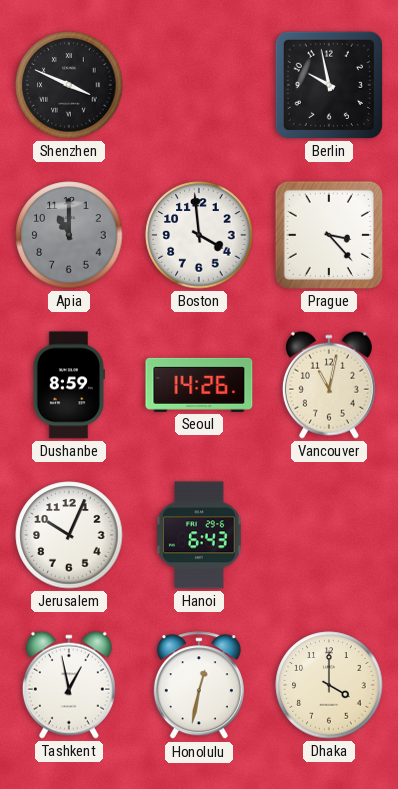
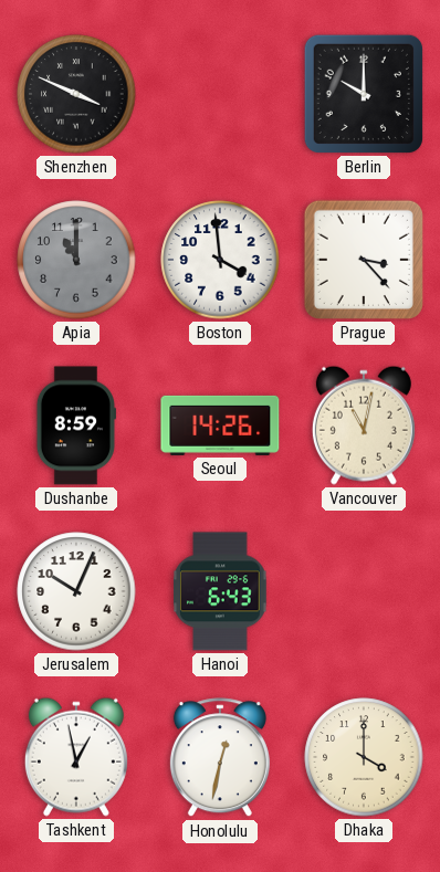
Berlin: 9:58 -> 10:00 (364, 94)
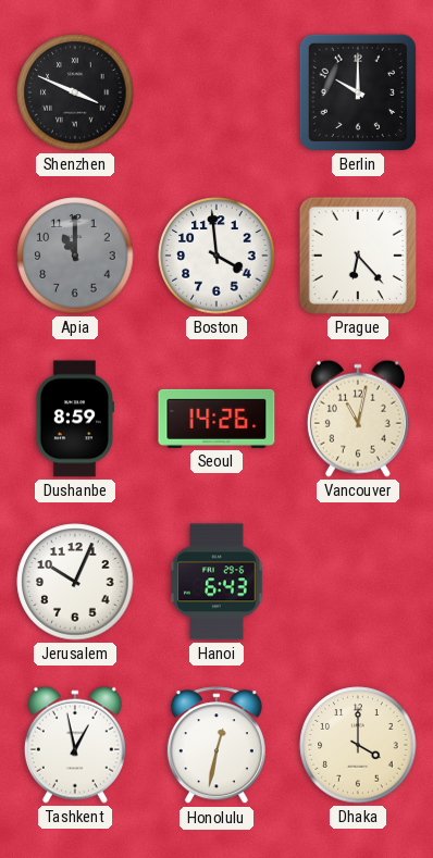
Prague: 3:23 -> 6:23 (358, 256)
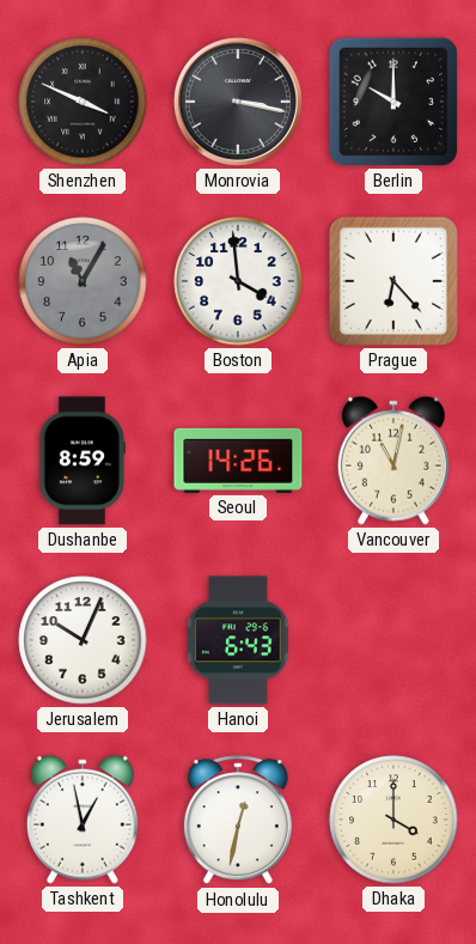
Monrovia: none -> 3:17 (238, 102)
Apia: 11:00 -> 11:05 (83, 281)
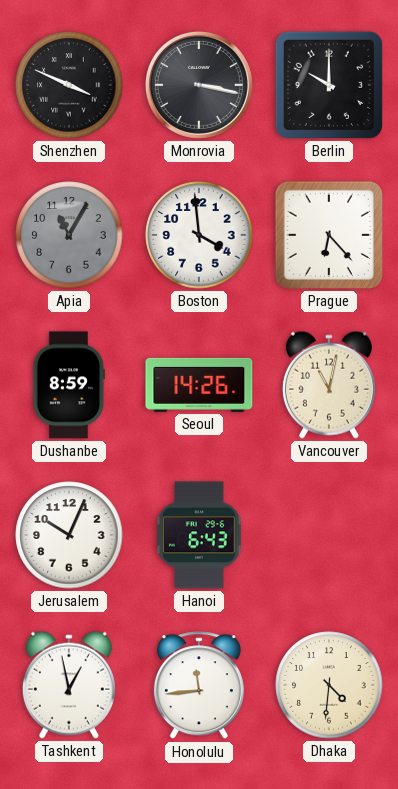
Honolulu: 12:32 -> 11:44 (199, 686)
Dhaka: 4:00 -> 4:31 (329, 685)
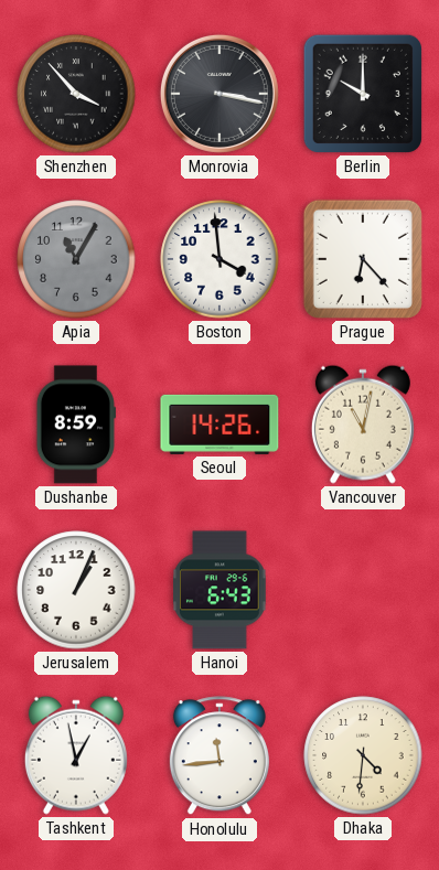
Shenzhen: 3:49 -> 3:53 (76, 94)
Jerusalem: 10:04 -> 1:04 (76, 590)
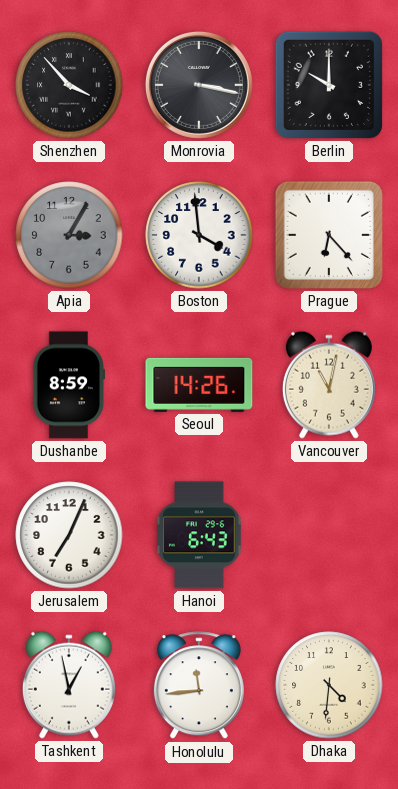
Apia: 11:05 -> 3:05 (69, 235)
Jerusalem: 1:04 -> 7:04 (69, 535)
